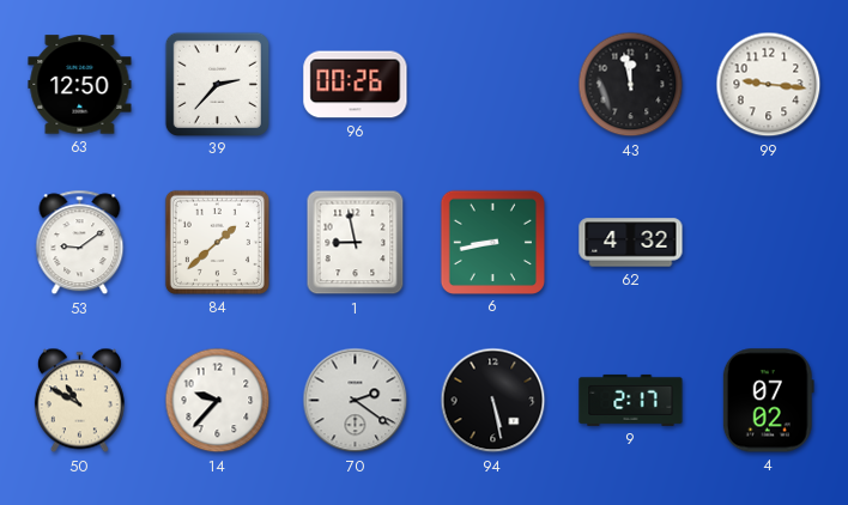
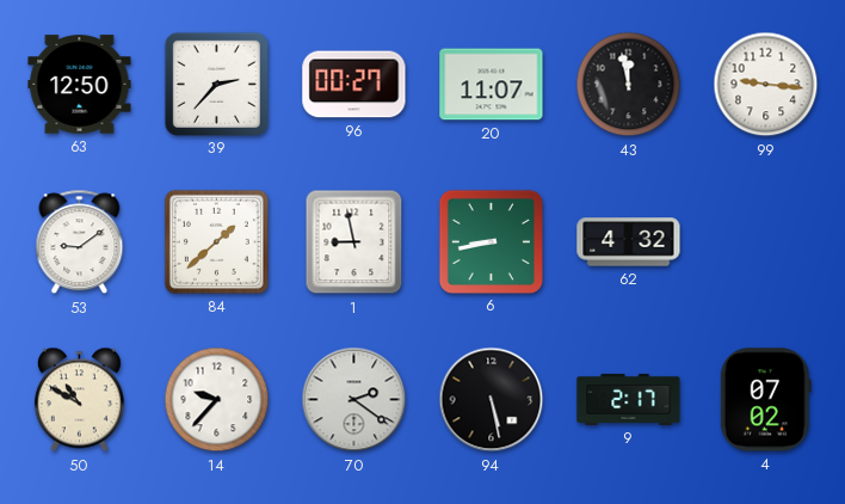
96: 00:26 -> 00:27 (354, 85)
20: none -> 11:07 (492, 85)
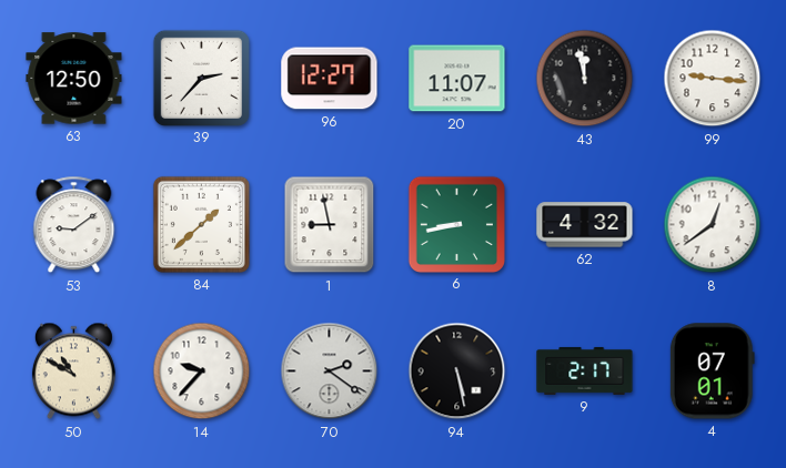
96: 00:27 -> 12:27 (330, 79)
8: none -> 12:39 (713, 225)
4: 07:02 -> 07:01 (712, 372)
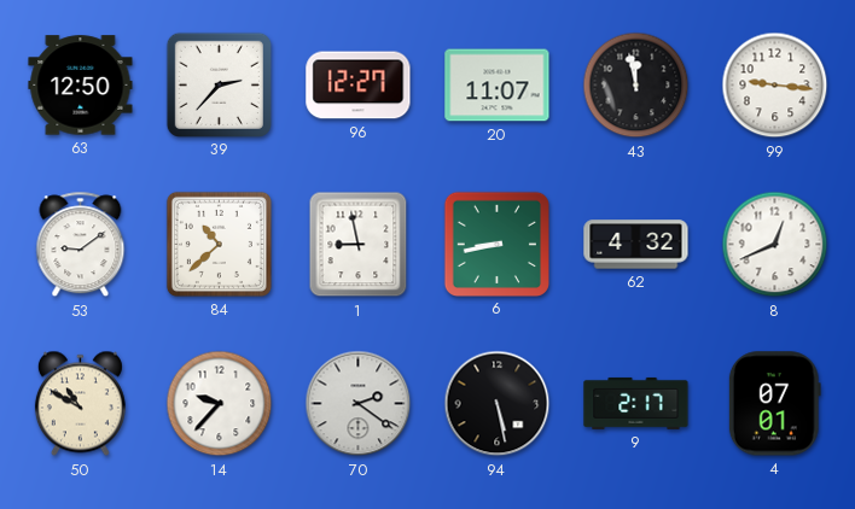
84: 1:38 -> 10:38 (219, 244)
8: 12:39 -> 12:41 (775, 245)
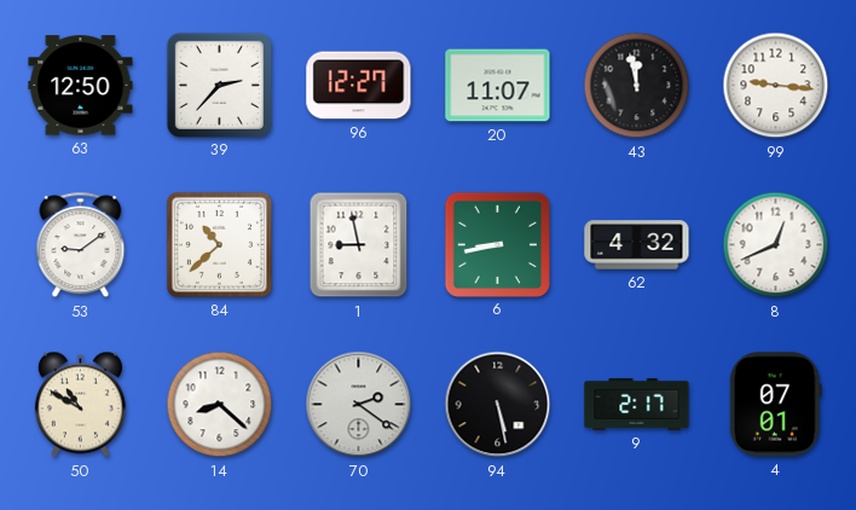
14: 9:37 -> 8:22 (220, 405)
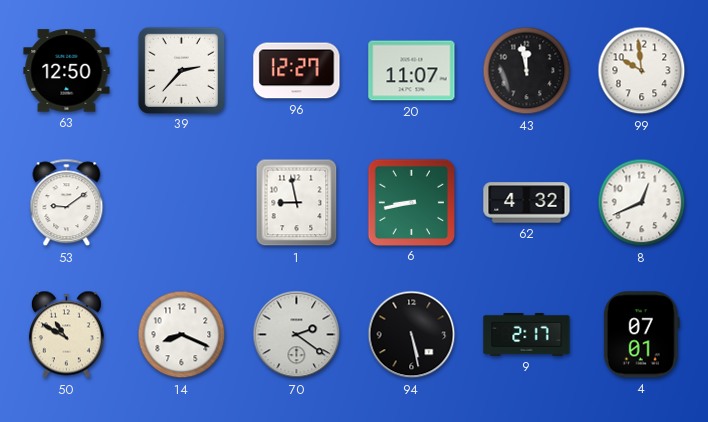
99: 9:16 -> 9:59 (642, 71)
84: 10:38 -> none (219, 244)
14: 8:22 -> 8:19 (182, 335)
